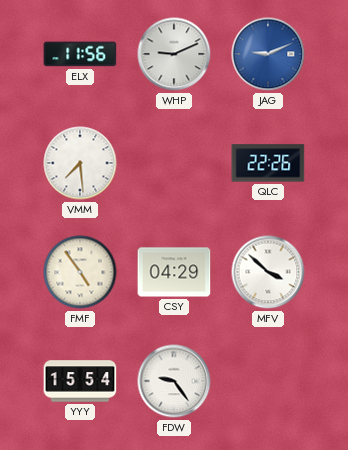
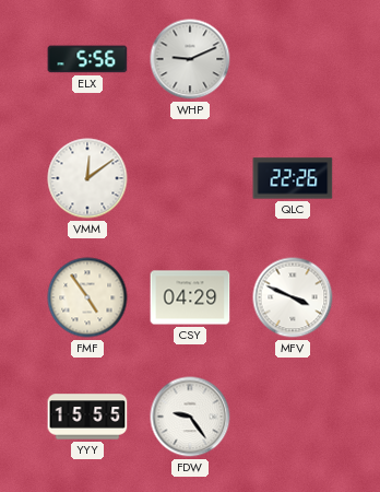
ELX: 11:56 -> 5:56 (87, 59)
JAG: 9:11 -> none (268, 54)
VMM: 7:29 -> 12:09 (87, 178)
MFV: 3:52 -> 3:49 (293, 297)
YYY: 15:54 -> 15:55 (87, 417)
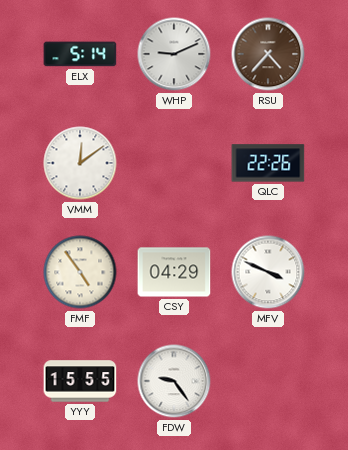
ELX: 5:56 -> 5:14 (80, 54)
RSU: none -> 4:37 (268, 54)
